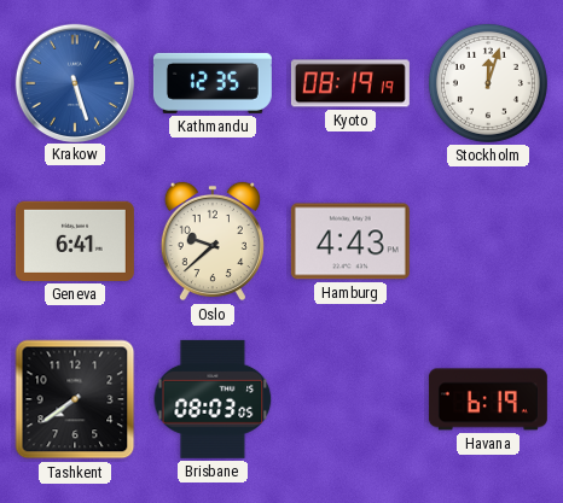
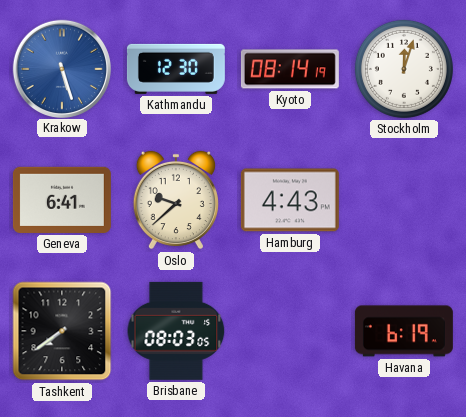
Kathmandu: 12:35 -> 12:30 (176, 69)
Kyoto: 08:19 -> 08:14 (290, 69)
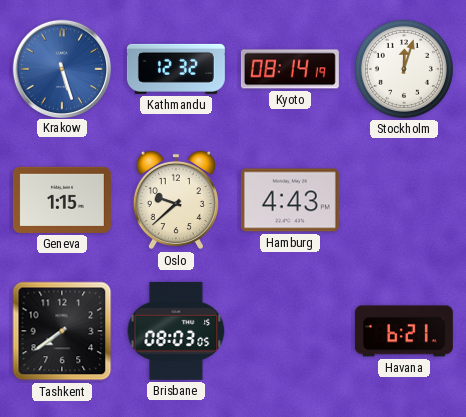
Kathmandu: 12:30 -> 12:32 (176, 69)
Geneva: 6:41 -> 1:15 (62, 200)
Havana: 6:19 -> 6:21 (404, 331)
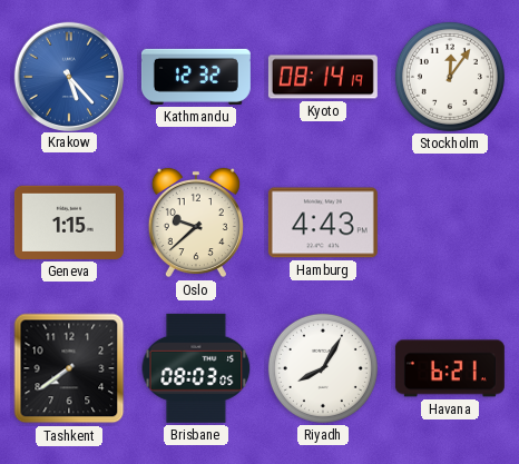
Krakow: 5:27 -> 5:23 (68, 76)
Stockholm: 12:03 -> 12:06 (450, 77)
Riyadh: none -> 8:05 (323, 368)
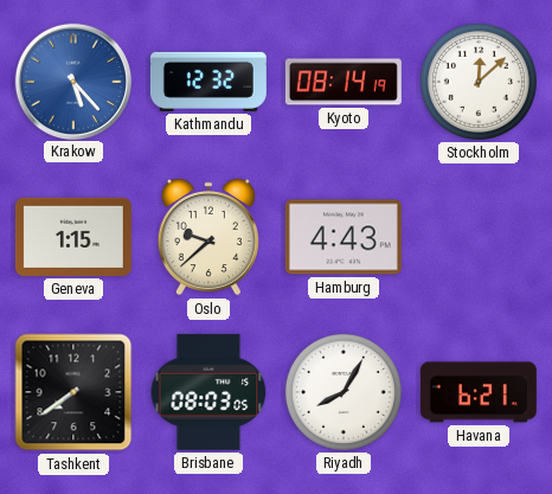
Stockholm: 12:06 -> 12:08 (479, 82)
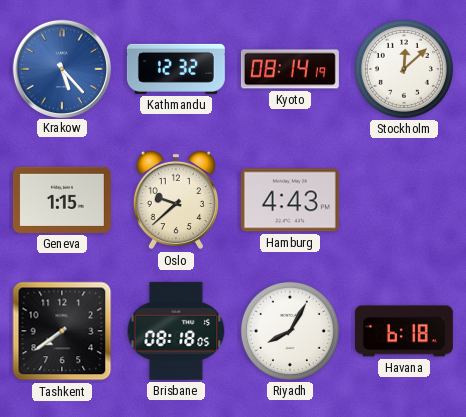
Brisbane: 08:03 -> 08:18 (176, 331)
Havana: 6:21 -> 6:18 (404, 331)
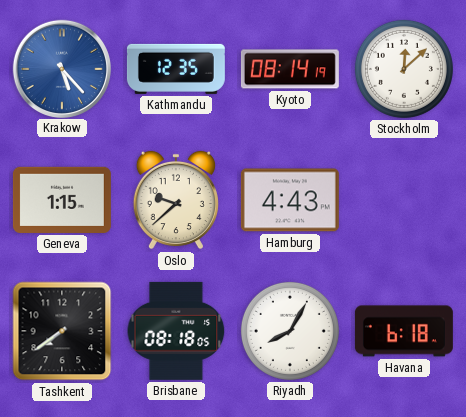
Kathmandu: 12:32 -> 12:35 (176, 69)
